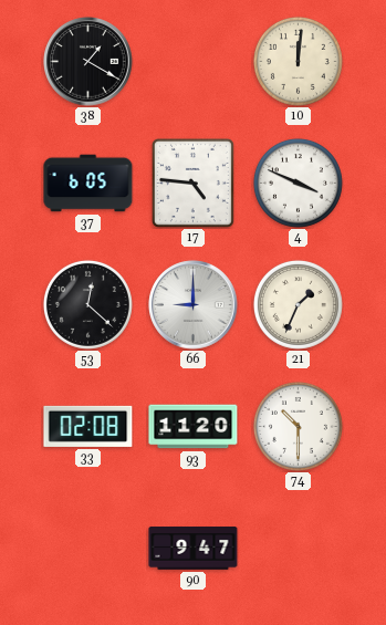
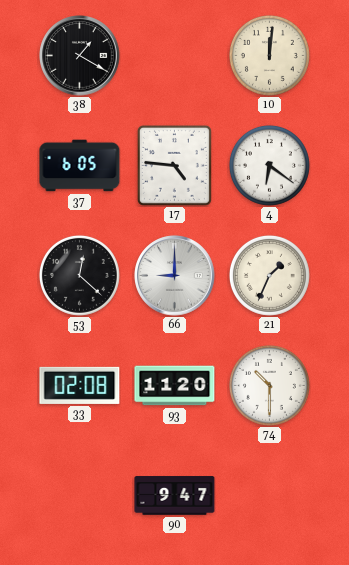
4: 3:49 -> 6:21 (269, 165)
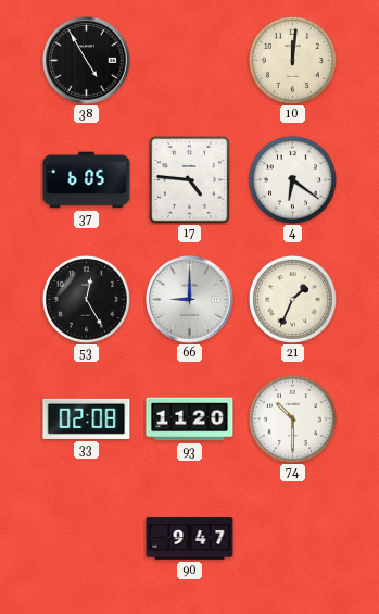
38: 1:20 -> 4:55 (87, 61)
53: 12:22 -> 12:25 (86, 299)
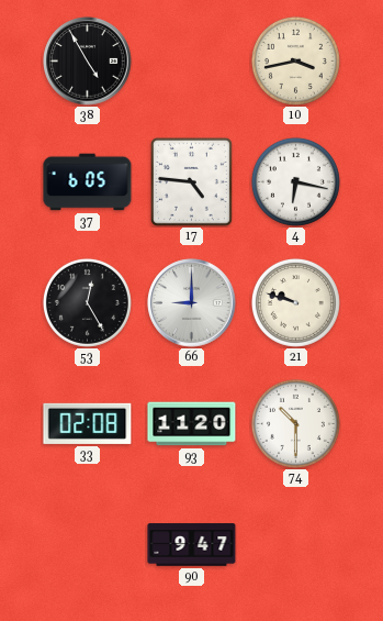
10: 12:01 -> 3:43 (295, 60)
4: 6:21 -> 6:17 (295, 181)
21: 1:34 -> 9:48 (295, 302)
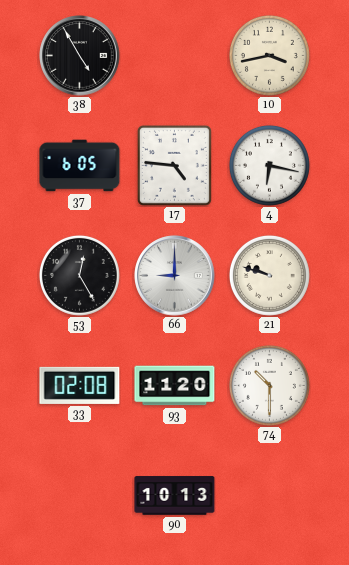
90: 9:47 -> 10:13 (175, 496)
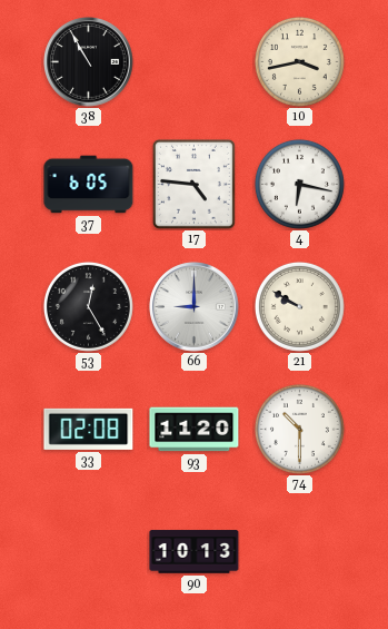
38: 4:55 -> 10:55 (89, 62)
21: 9:48 -> 9:50 (299, 306)
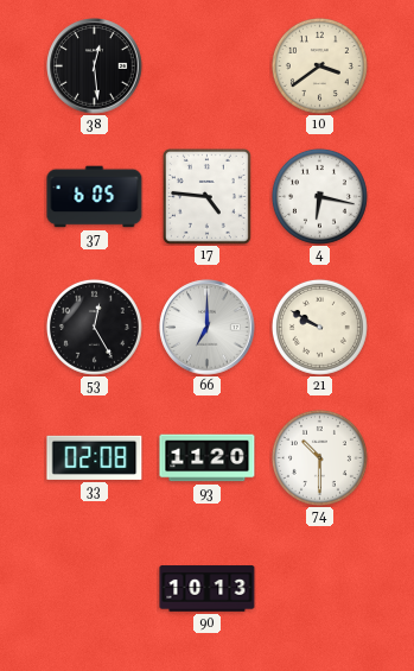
38: 10:55 -> 12:29 (95, 67)
10: 3:43 -> 3:39 (319, 65)
66: 9:00 -> 7:00 (208, 328)
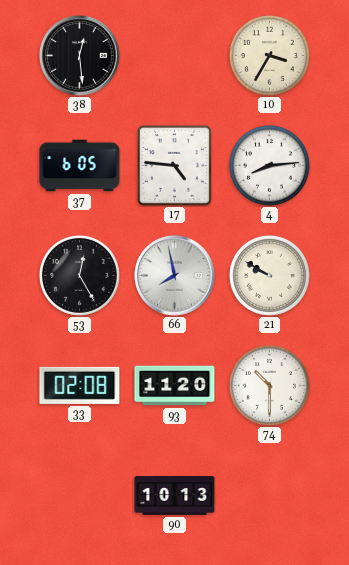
10: 3:39 -> 3:35 (269, 55)
4: 6:17 -> 8:14 (269, 165)
66: 7:00 -> 7:58 (175, 276)
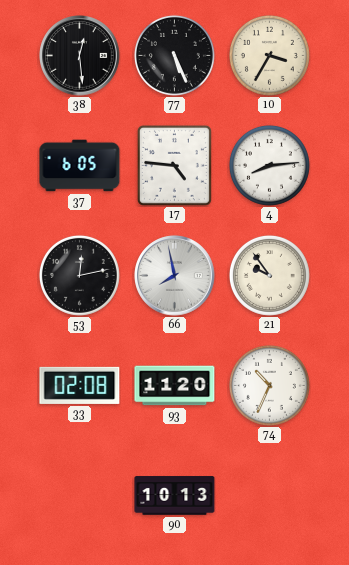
77: none -> 5:26 (174, 55)
53: 12:25 -> 12:13 (79, 275)
21: 9:50 -> 9:54 (269, 275)
74: 10:30 -> 10:34 (269, 385)
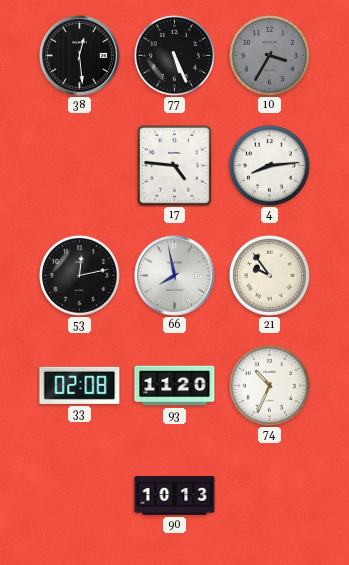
10 dial: cream -> grey (269, 55)
37: 6:05 -> none (80, 166)
